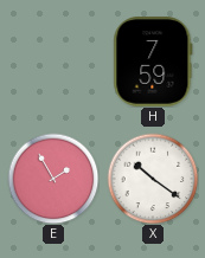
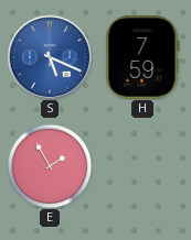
S: none -> 5:19 (49, 56)
X: 10:21 -> none (153, 179)
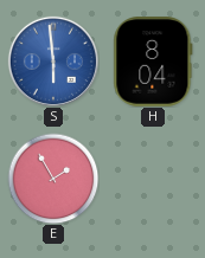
S: 5:19 -> 5:59 (52, 60)
H: 7:59 -> 8:04 (153, 63)
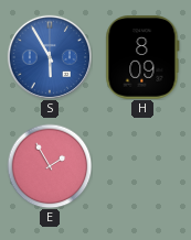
S: 5:59 -> 5:55 (49, 56)
H: 8:04 -> 8:09 (142, 58)
